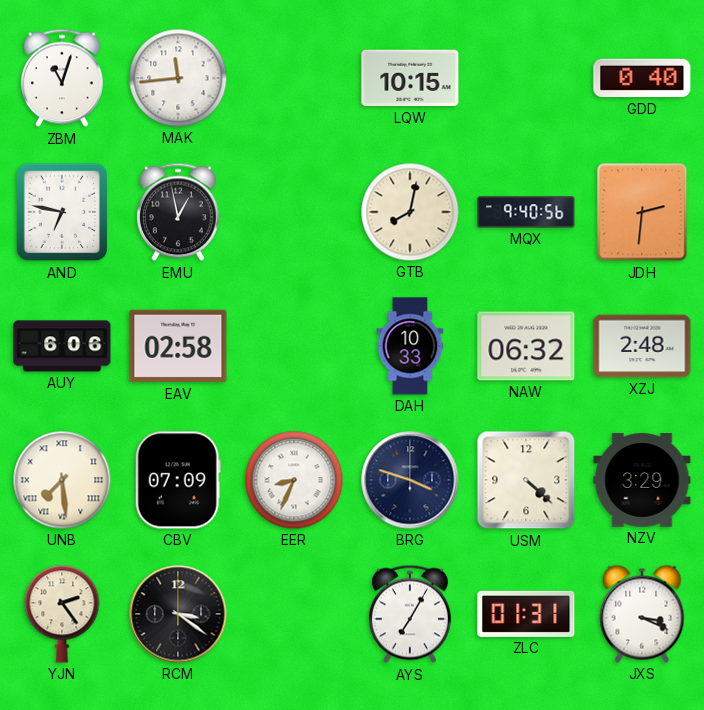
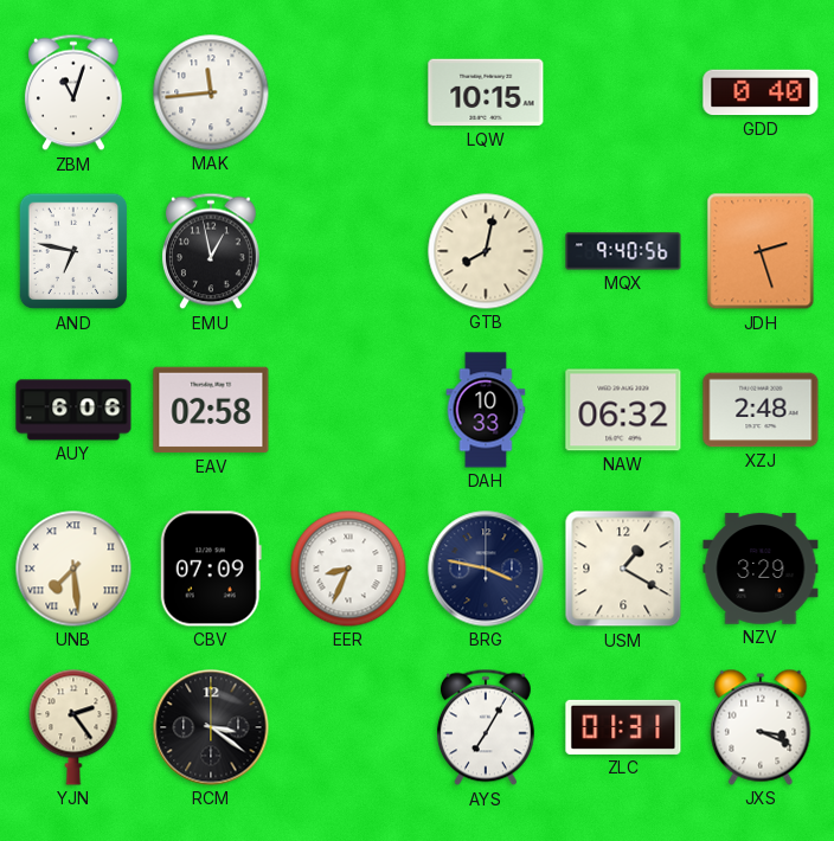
JDH: 2:31 -> 2:27 (761, 251)
BRG: 3:48 -> 3:47 (486, 569)
USM: 4:22 -> 1:20 (623, 569)
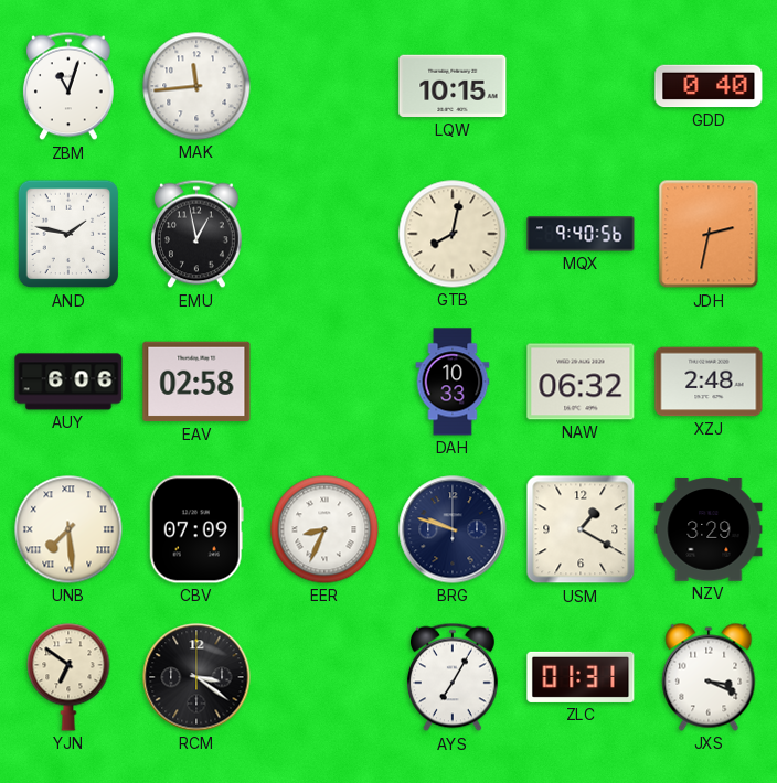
AND: 6:47 -> 1:47 (68, 234)
JDH: 2:27 -> 2:32 (709, 234)
BRG: 3:47 -> 9:48 (453, 529)
YJN: 2:24 -> 6:51 (68, 677)
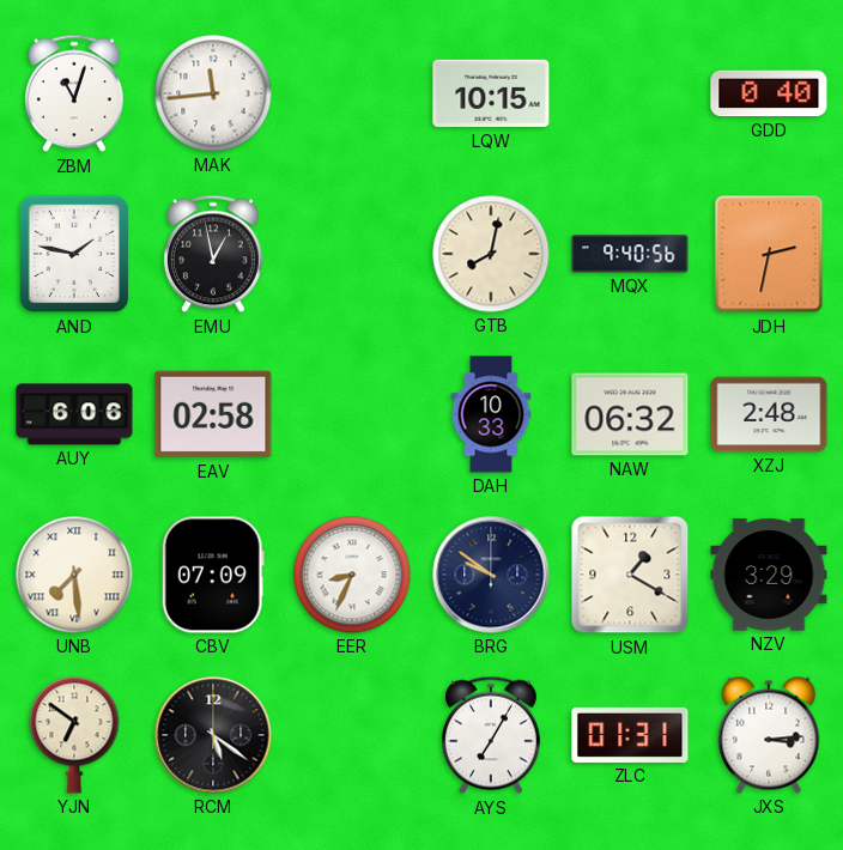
BRG: 9:48 -> 9:51 (491, 575)
RCM: 3:21 -> 5:21 (213, 735)
JXS: 3:19 -> 3:14 (769, 735)
